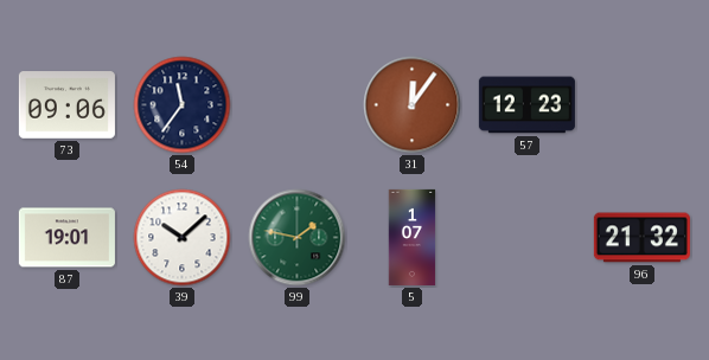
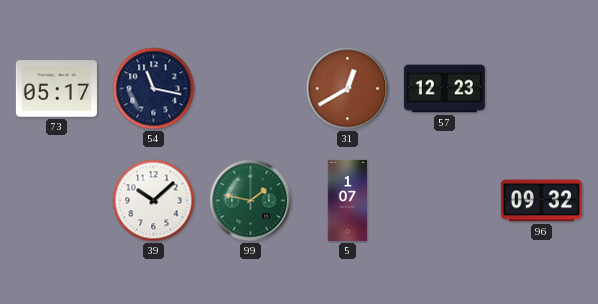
73: 09:06 -> 05:17 (56, 89)
54: 11:36 -> 11:17 (154, 89)
31: 12:06 -> 12:40 (348, 89)
87: 19:01 -> none (66, 238)
96: 21:32 -> 09:32 (541, 201)
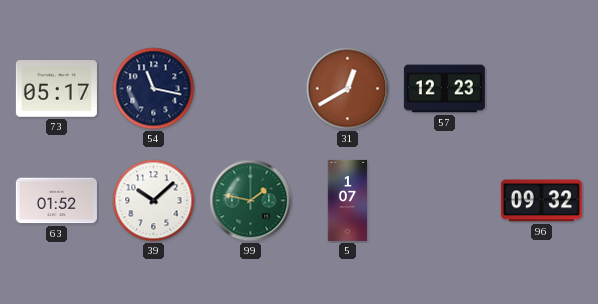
63: none -> 01:52 (56, 201)
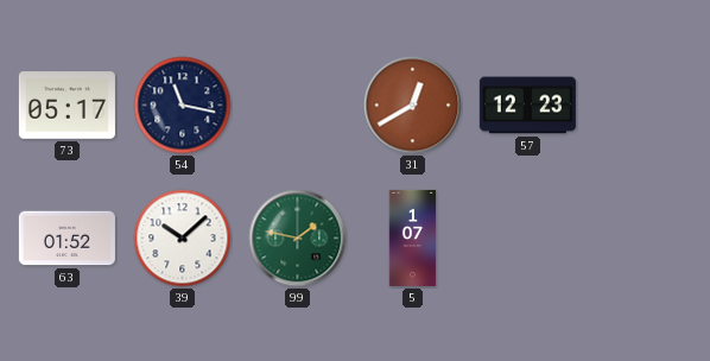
96: 09:32 -> none (541, 201)
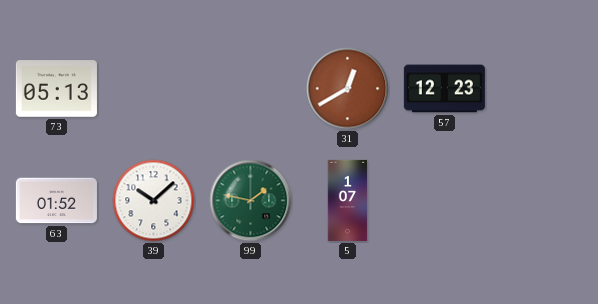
73: 05:17 -> 05:13 (56, 89)
54: 11:17 -> none (183, 106)
